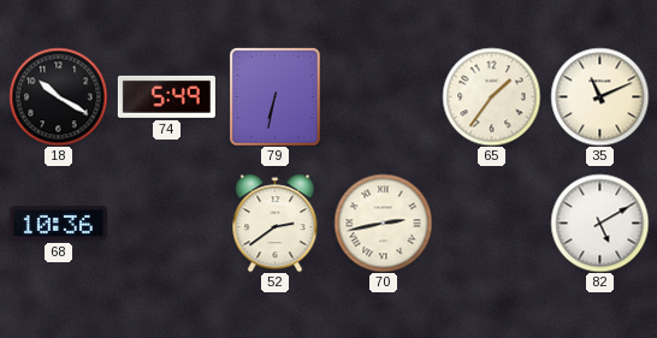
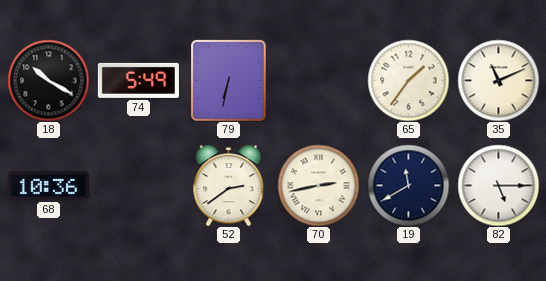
19: none -> 11:40 (408, 185)
82: 5:10 -> 5:15 (498, 185)
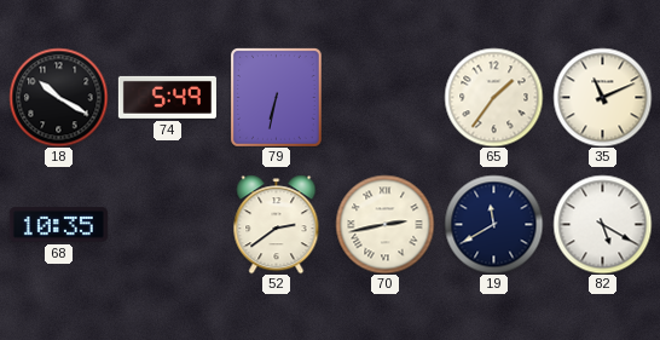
68: 10:36 -> 10:35 (58, 225)
82: 5:15 -> 5:20 (602, 224)
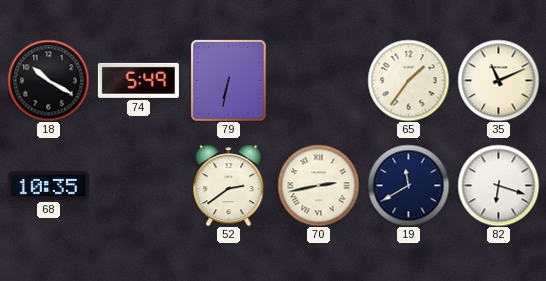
82: 5:20 -> 6:18 (498, 185)
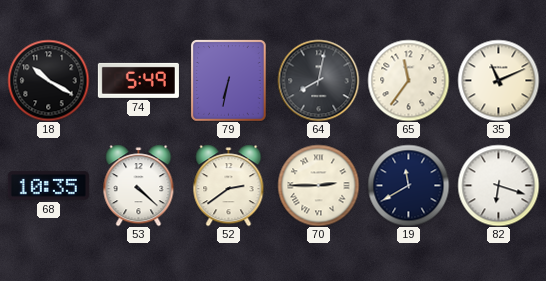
64: none -> 8:02 (318, 80)
65: 1:36 -> 11:36 (408, 80)
53: none -> 4:22 (139, 185)
70: 2:43 -> 2:45 (318, 185)
